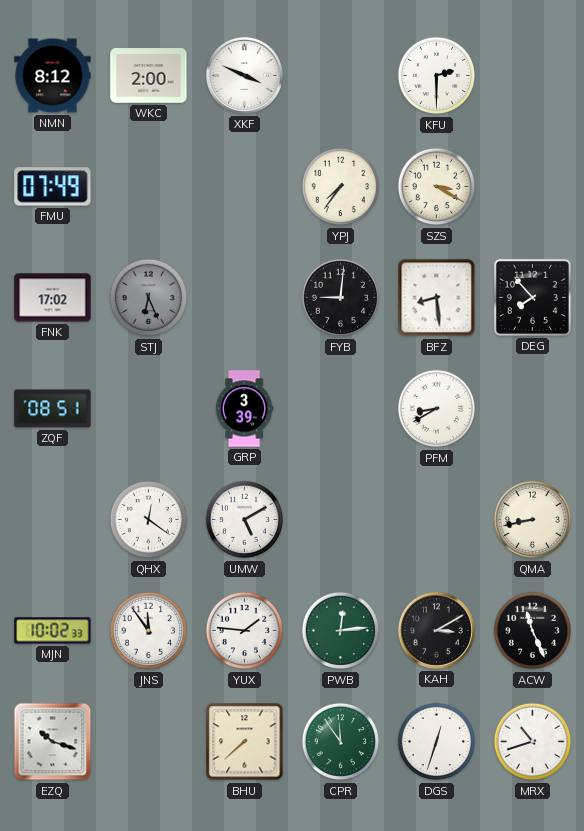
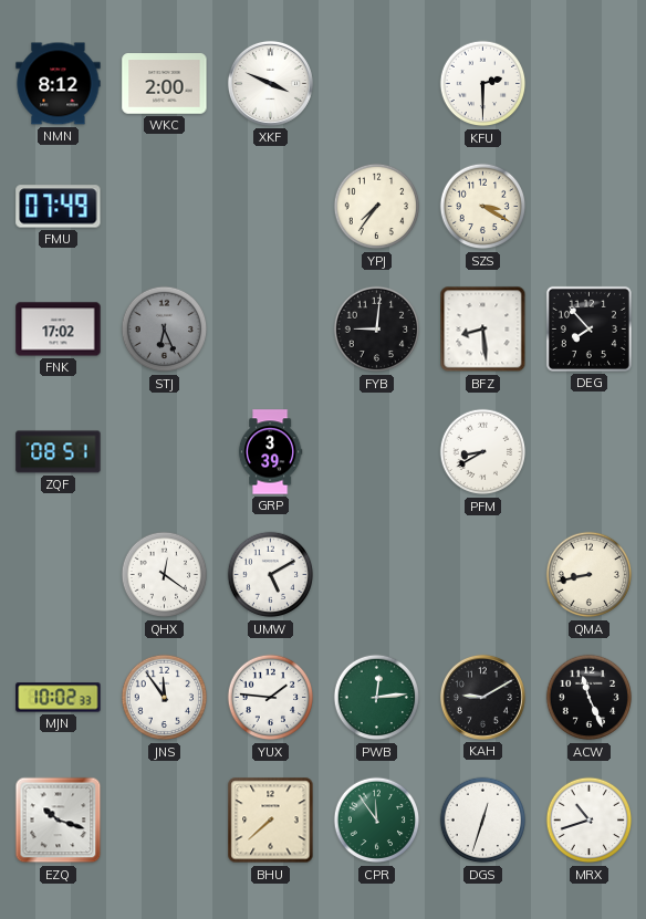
KAH: 3:10 -> 9:10 (482, 697)
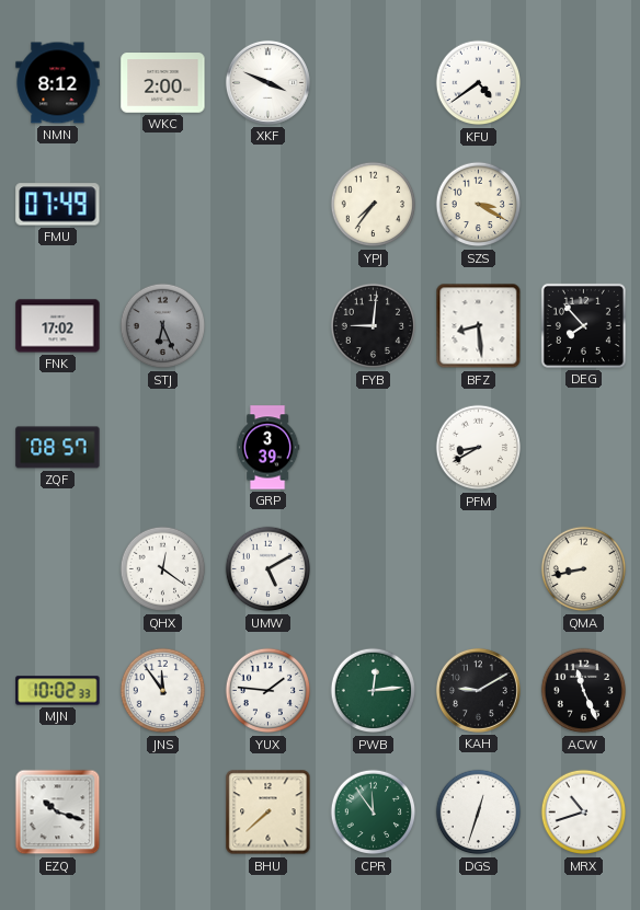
KFU: 2:30 -> 4:39 (479, 83)
ZQF: 08:51 -> 08:57 (58, 448)
